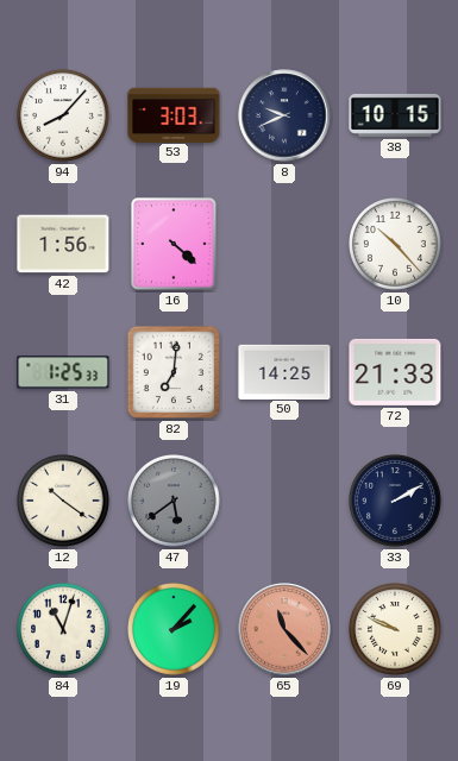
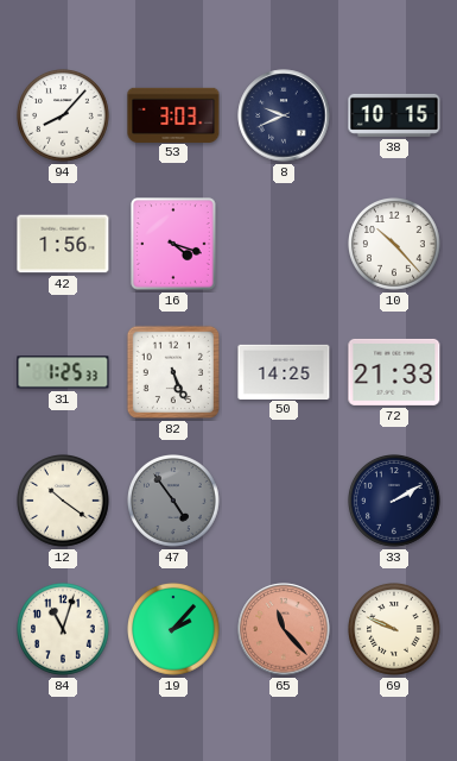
16: 4:22 -> 4:18 (173, 244)
82: 7:01 -> 5:26 (173, 372)
47: 5:39 -> 4:54 (174, 502)
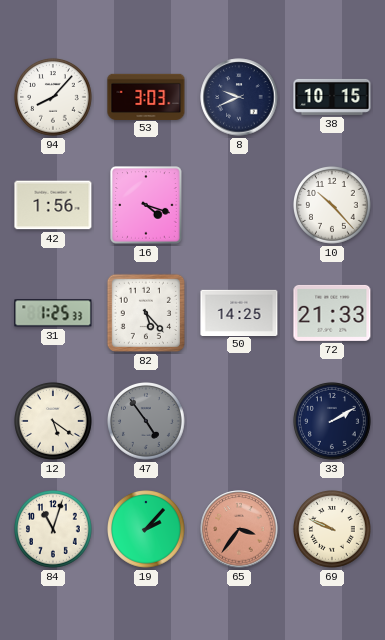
82: 5:26 -> 5:23 (146, 313)
12: 10:21 -> 5:21 (54, 422)
65: 11:23 -> 3:36 (239, 529)
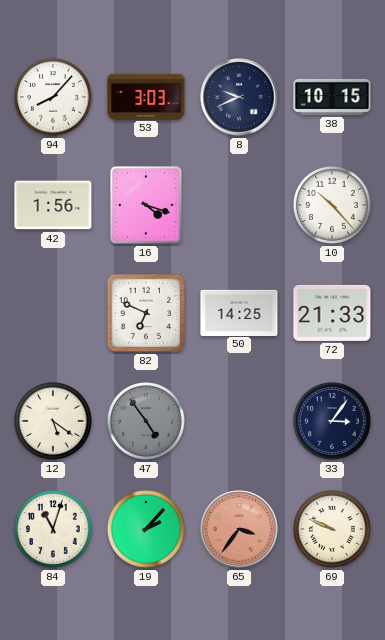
31: 1:25 -> none (53, 313)
82: 5:23 -> 6:49 (146, 313)
33: 2:10 -> 3:06 (333, 422)
